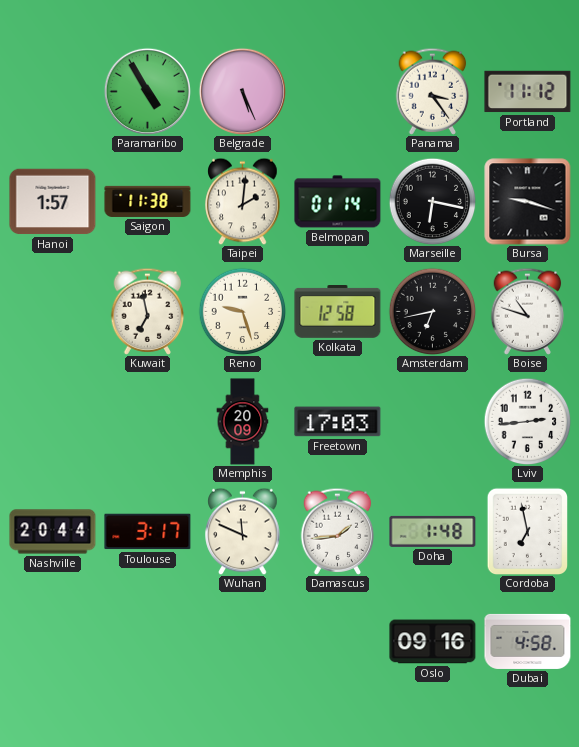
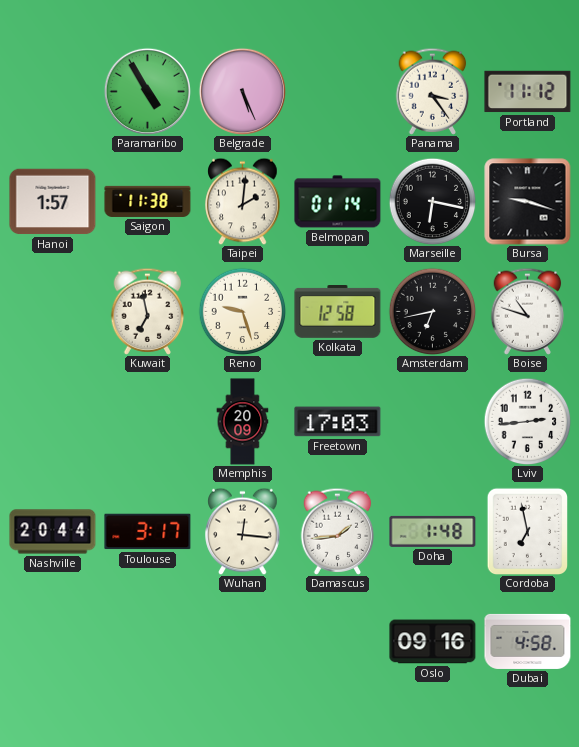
Wuhan: 11:49 -> 12:16 (243, 531)
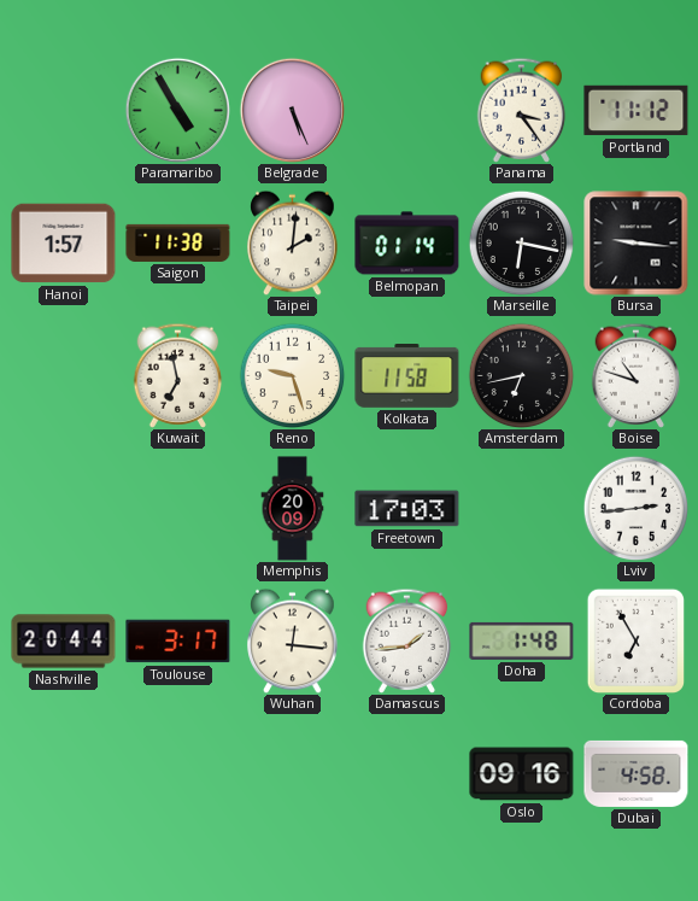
Bursa: 9:18 -> 9:16 (637, 244)
Kolkata: 12:58 -> 11:58 (407, 376)
Cordoba: 6:58 -> 6:55 (635, 640)
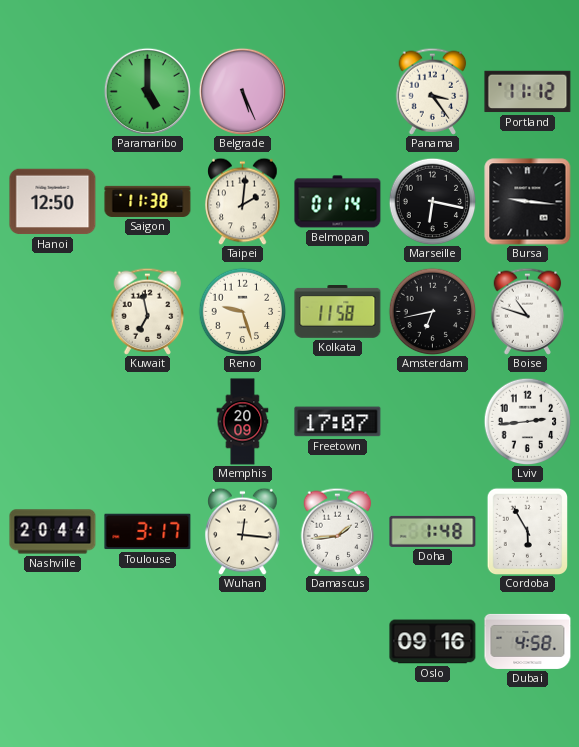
Paramaribo: 4:55 -> 5:00 (147, 91)
Hanoi: 1:57 -> 12:50 (53, 202)
Freetown: 17:03 -> 17:07 (338, 422)
Cordoba: 6:55 -> 5:55 (527, 531)
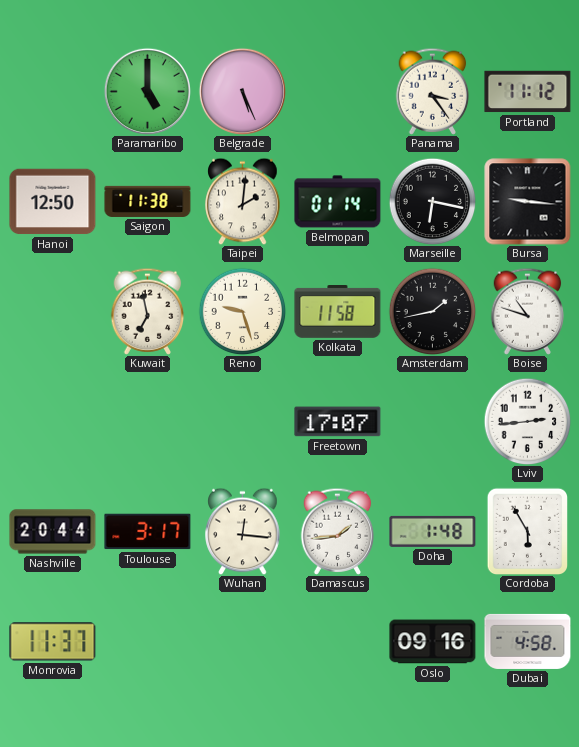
Amsterdam: 6:43 -> 1:43 (432, 311)
Memphis: 20:09 -> none (243, 422)
Monrovia: none -> 11:37 (53, 642)
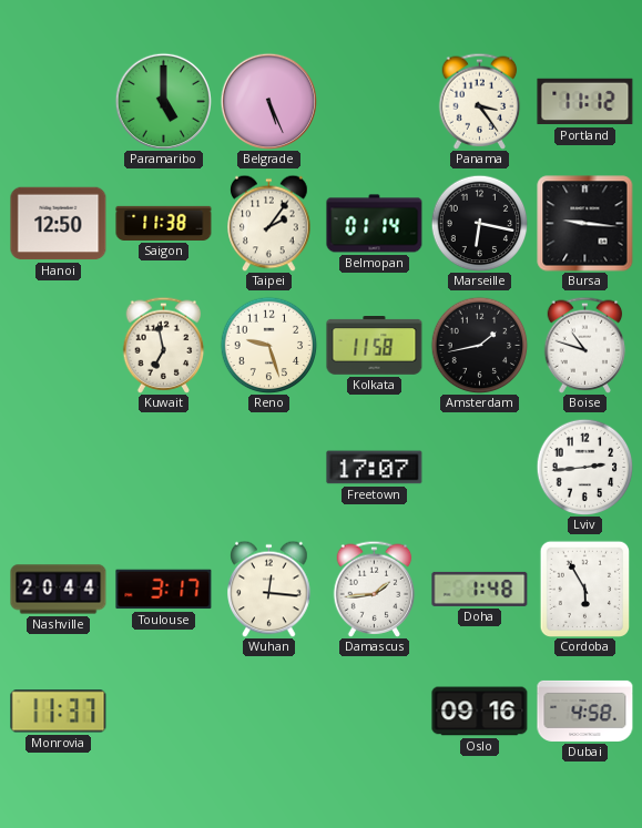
Taipei: 2:01 -> 2:06 (269, 223)
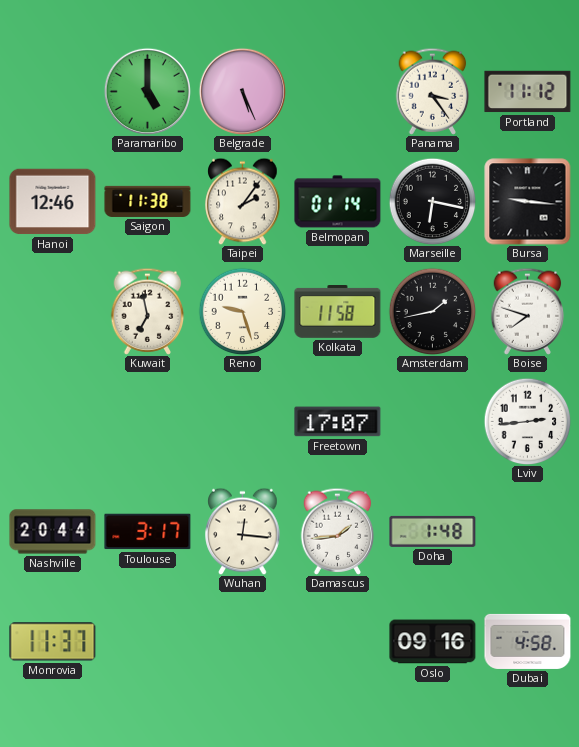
Hanoi: 12:50 -> 12:46 (53, 202)
Boise: 10:48 -> 7:48 (528, 311)
Cordoba: 5:55 -> none (584, 589)
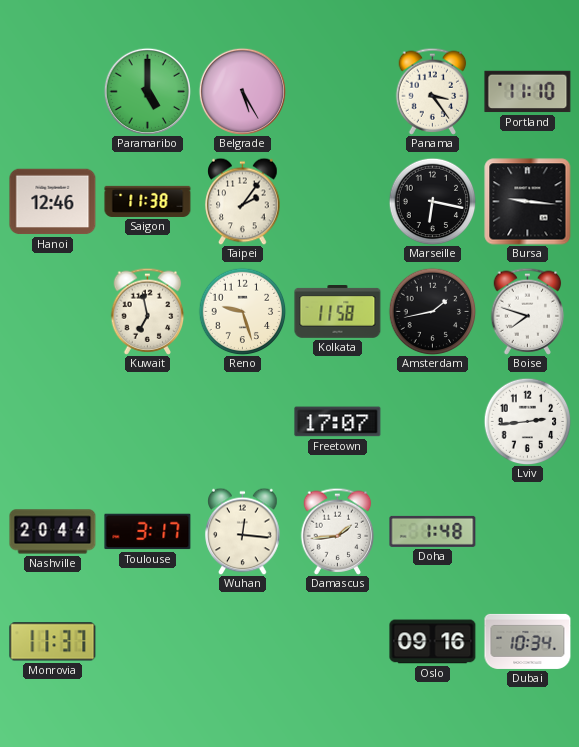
Belgrade: 5:26 -> 5:25 (242, 91)
Portland: 11:12 -> 11:10 (528, 92)
Belmopan: 01:14 -> none (338, 202)
Dubai: 4:58 -> 10:34 (528, 641)
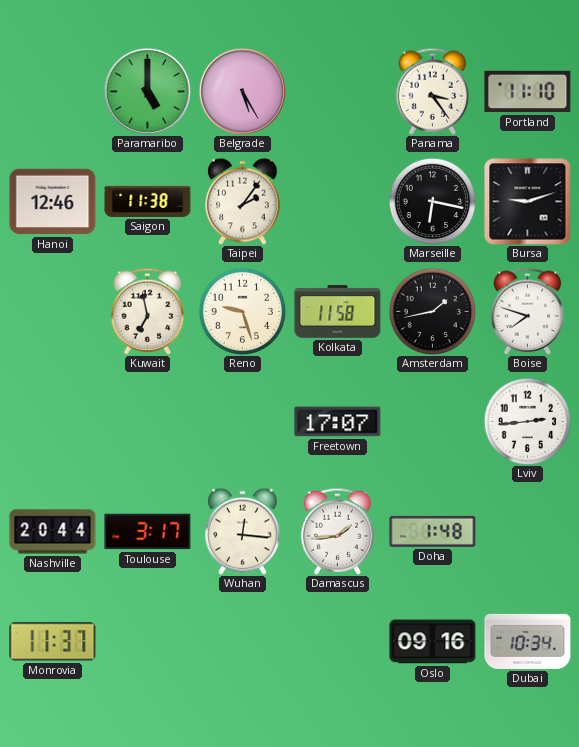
Bursa: 9:16 -> 9:12 (528, 202)
